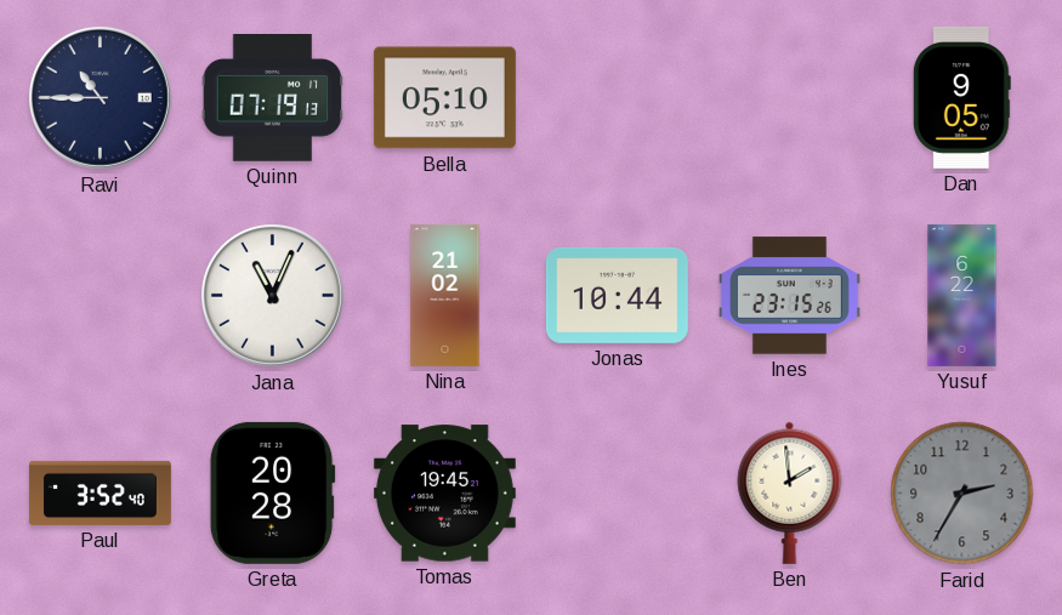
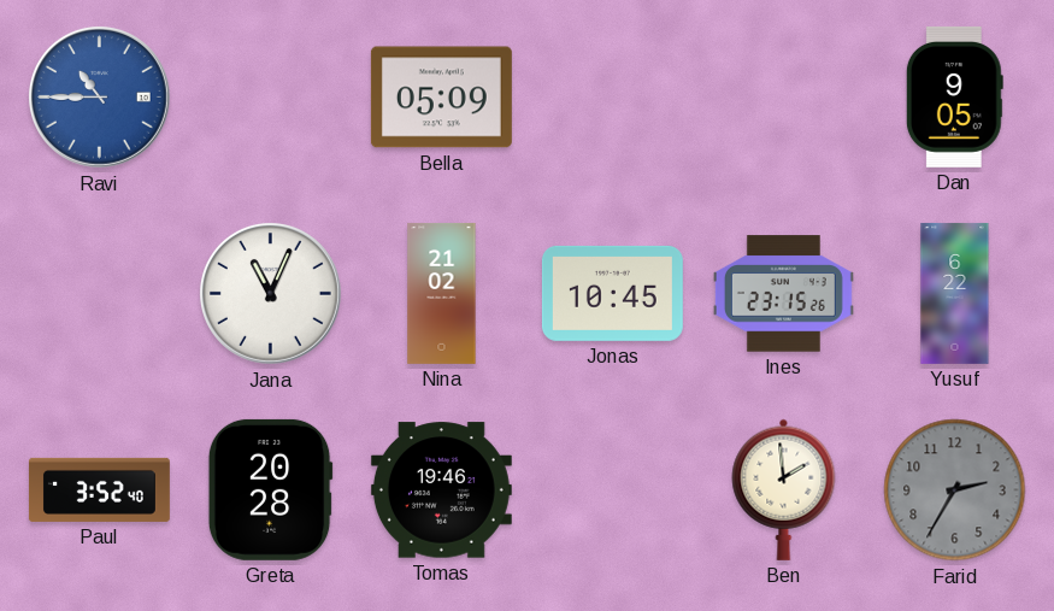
Ravi dial: navy -> blue (99, 96)
Quinn: 07:19 -> none (273, 98)
Bella: 05:10 -> 05:09 (441, 98)
Jonas: 10:44 -> 10:45 (612, 293)
Tomas: 19:45 -> 19:46 (441, 490)
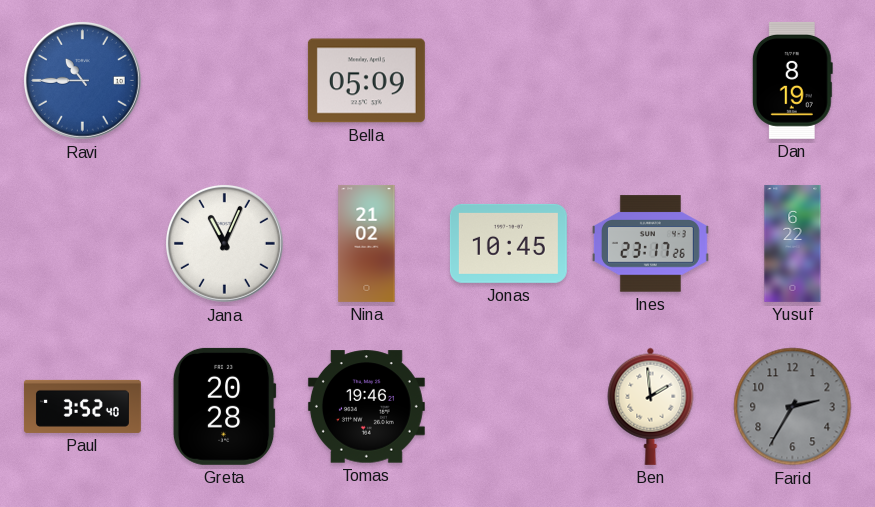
Dan: 9:05 -> 8:19 (792, 80)
Ines: 23:15 -> 23:17 (650, 244)
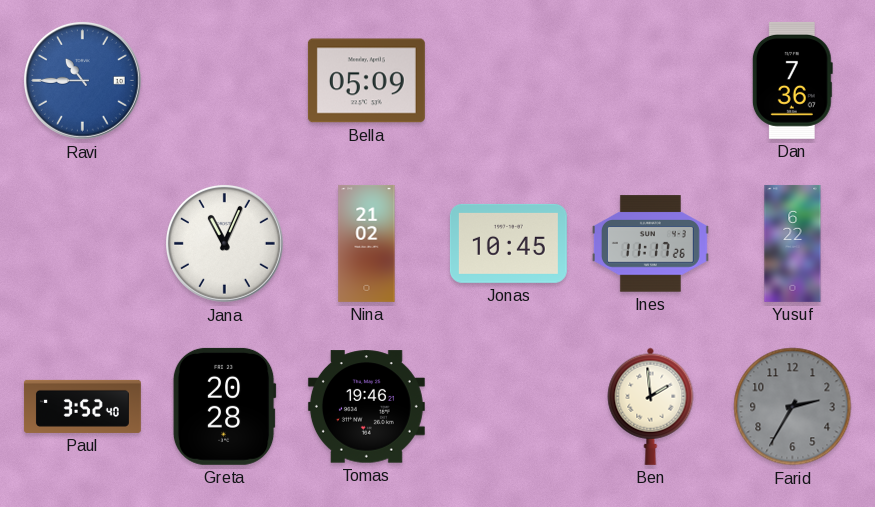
Dan: 8:19 -> 7:36 (792, 80)
Ines: 23:17 -> 11:17 (650, 244)
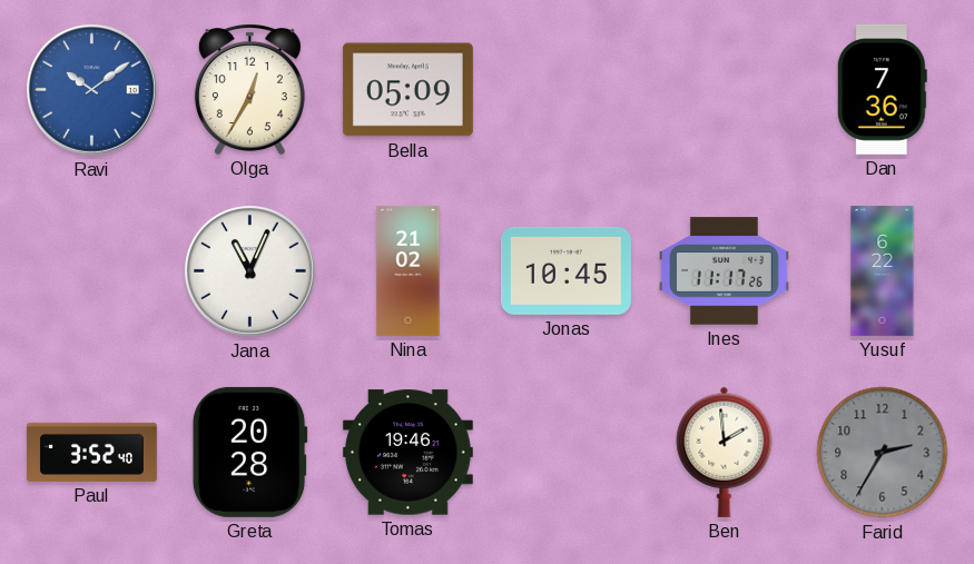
Ravi: 10:45 -> 10:09 (91, 89)
Olga: none -> 12:35 (249, 90)
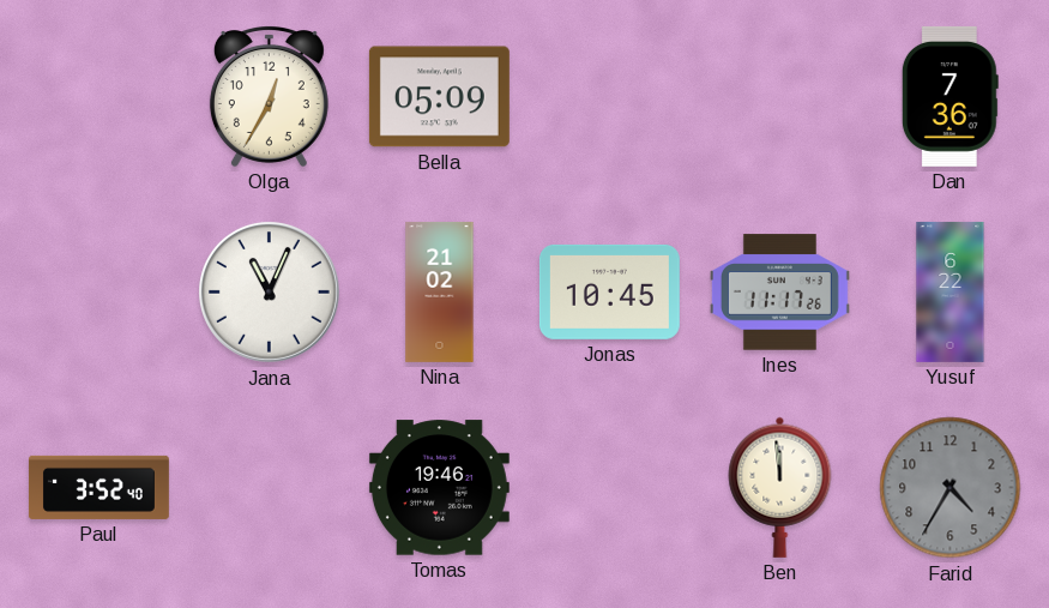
Ravi: 10:09 -> none (91, 89)
Greta: 20:28 -> none (249, 452)
Ben: 1:59 -> 11:59 (780, 487)
Farid: 2:35 -> 4:35 (951, 488)
